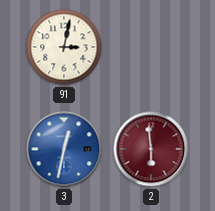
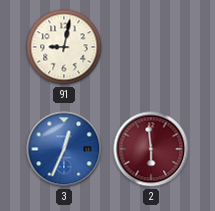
91: 3:02 -> 9:02 (64, 47)
3: 12:32 -> 12:34 (64, 149)
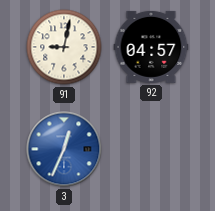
92: none -> 04:57 (151, 47)
2: 5:59 -> none (151, 149)
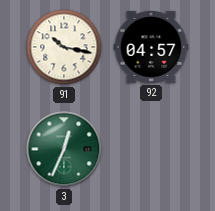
91: 9:02 -> 10:17 (64, 47)
3 dial: blue -> green (64, 149)
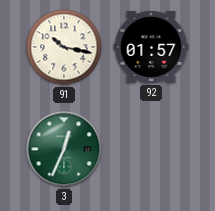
92: 04:57 -> 01:57 (151, 47)
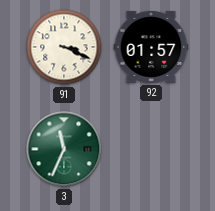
91: 10:17 -> 3:19 (64, 47)
3: 12:34 -> 11:34 (64, 149)
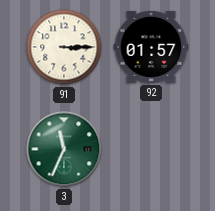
91: 3:19 -> 3:15 (64, 47)
